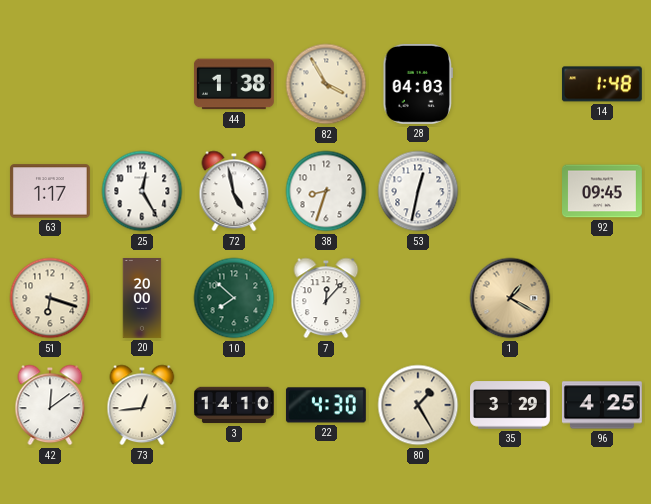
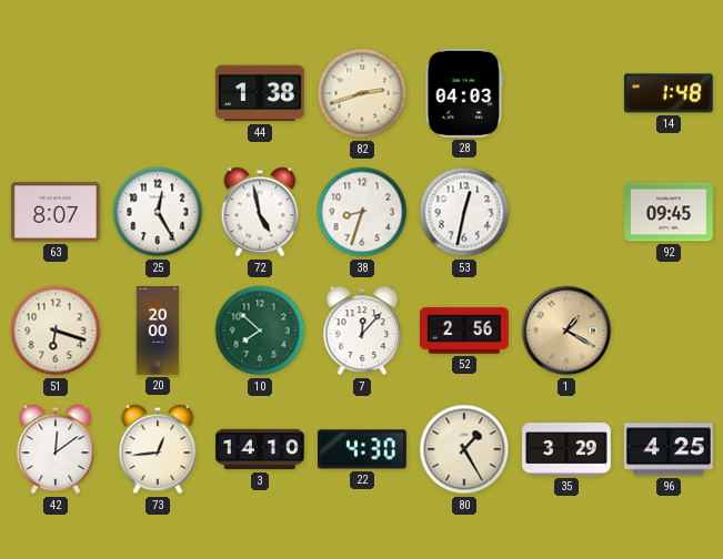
82: 3:55 -> 2:42 (362, 93)
63: 1:17 -> 8:07 (56, 212)
52: none -> 2:56 (465, 331)
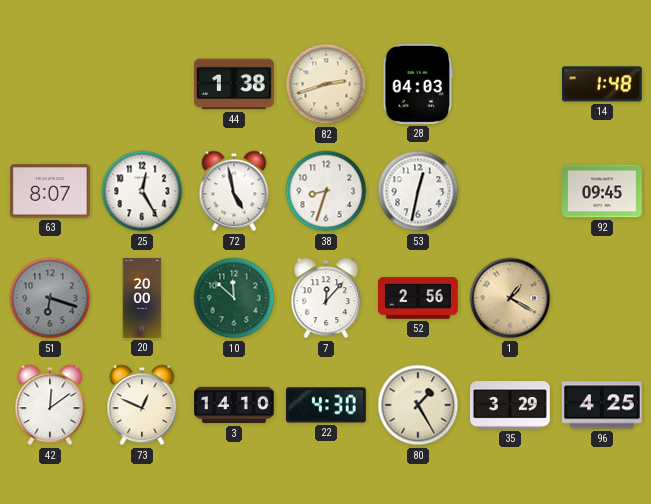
51 dial: cream -> grey (50, 298)
10: 7:52 -> 11:52 (234, 298)
73: 12:44 -> 12:49 (142, 405)
